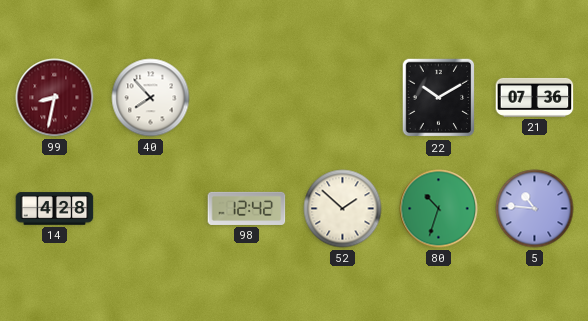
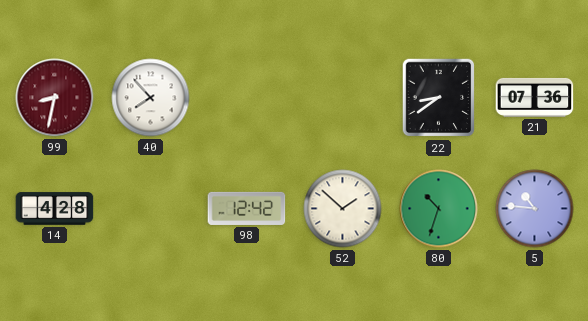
22: 10:10 -> 8:39 (439, 98)
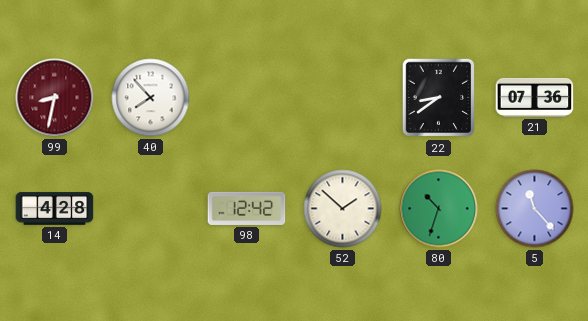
5: 10:46 -> 11:23 (535, 209)
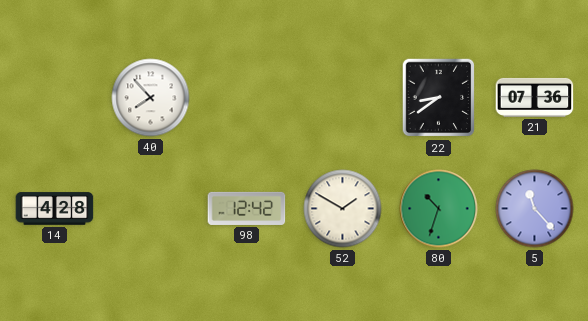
99: 8:32 -> none (55, 98)
52: 1:52 -> 1:50 (343, 209)
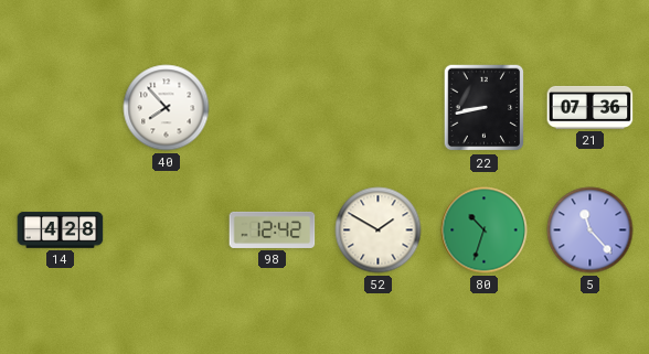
22: 8:39 -> 8:43 (485, 108)
